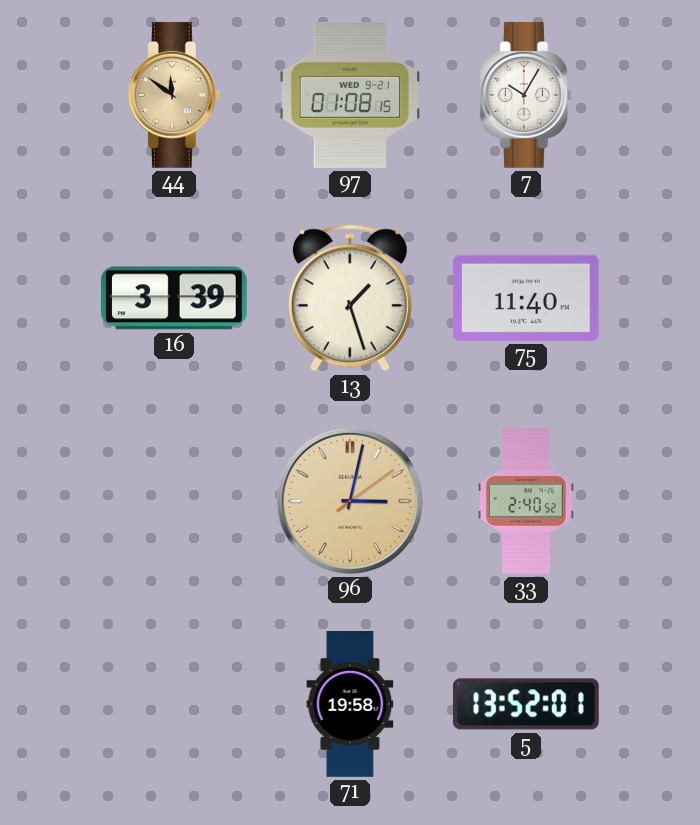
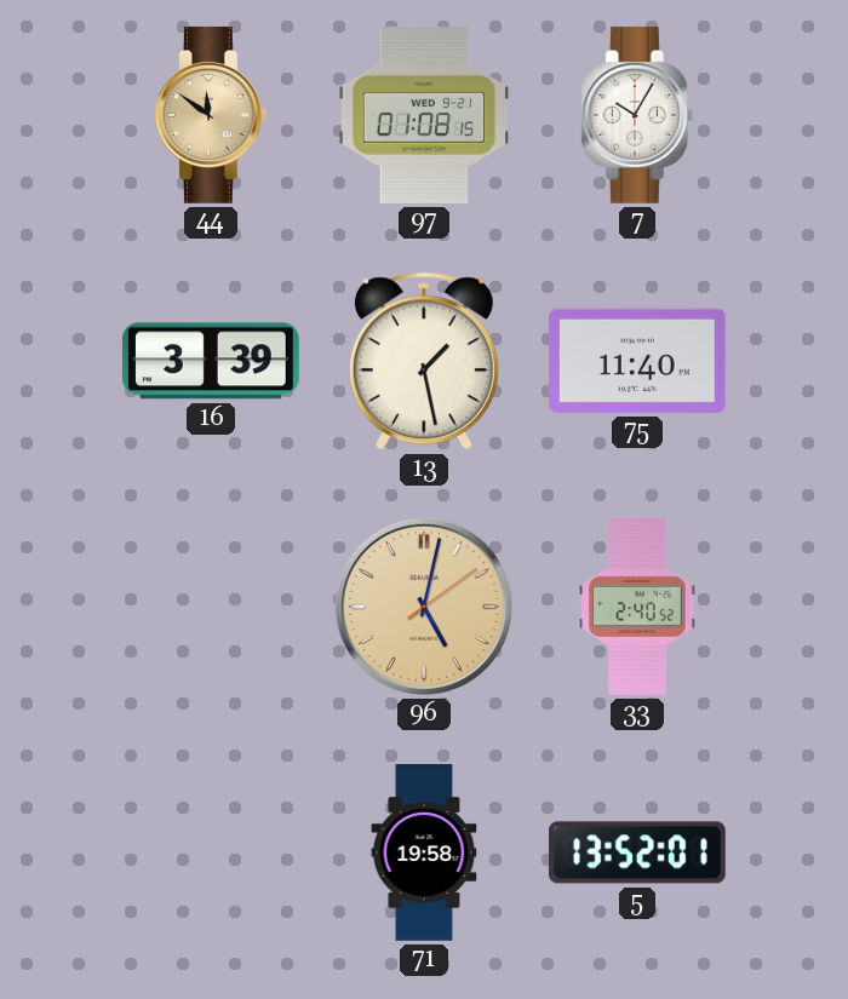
13: 1:27 -> 1:28 (424, 361)
96: 3:02 -> 5:02 (424, 607)
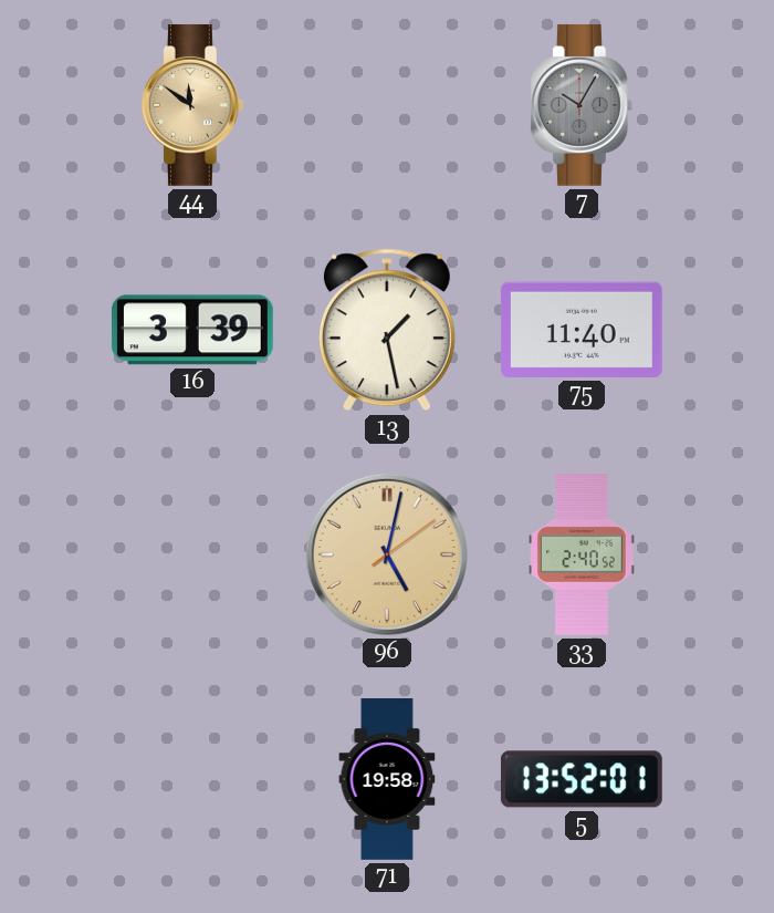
97: 01:08 -> none (424, 115)
7 dial: white -> grey (582, 105)
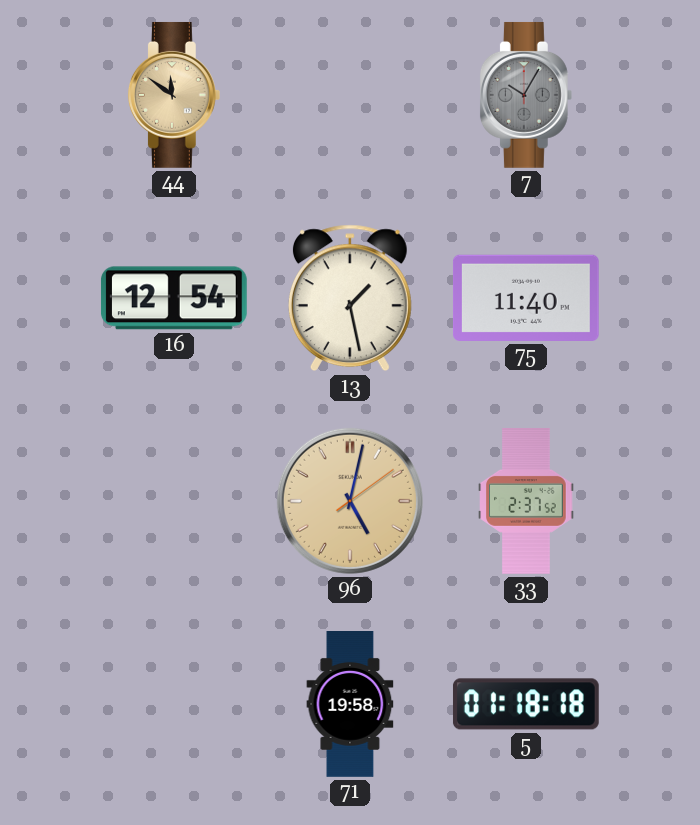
16: 3:39 -> 12:54 (174, 298)
33: 2:40 -> 2:37 (526, 502)
5: 13:52 -> 01:18 (526, 704)
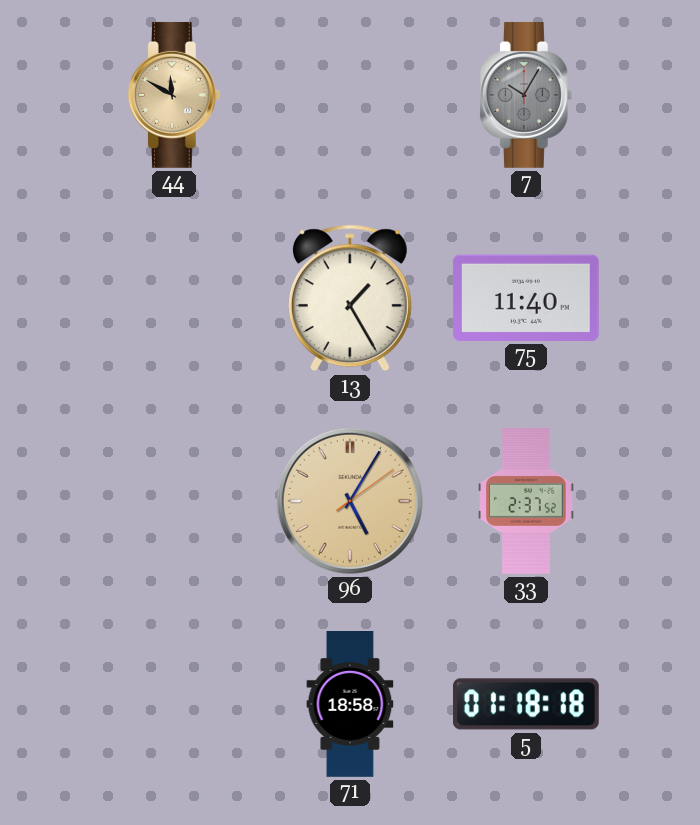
44: 11:51 -> 11:50 (174, 95)
16: 12:54 -> none (174, 298)
13: 1:28 -> 1:25 (350, 298)
96: 5:02 -> 5:05 (350, 501)
71: 19:58 -> 18:58 (350, 704)
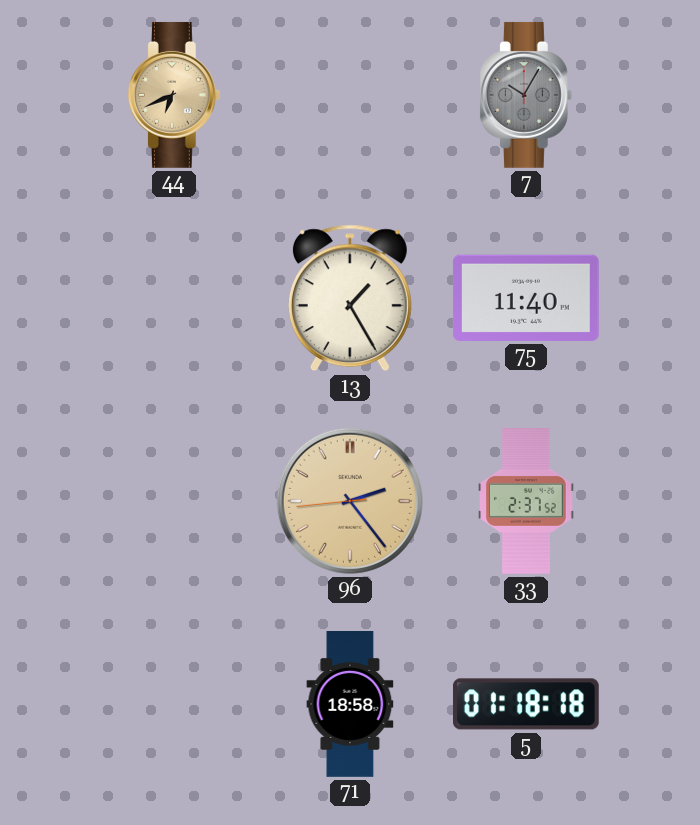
44: 11:50 -> 6:41 (174, 95)
96: 5:05 -> 2:23 (350, 501)
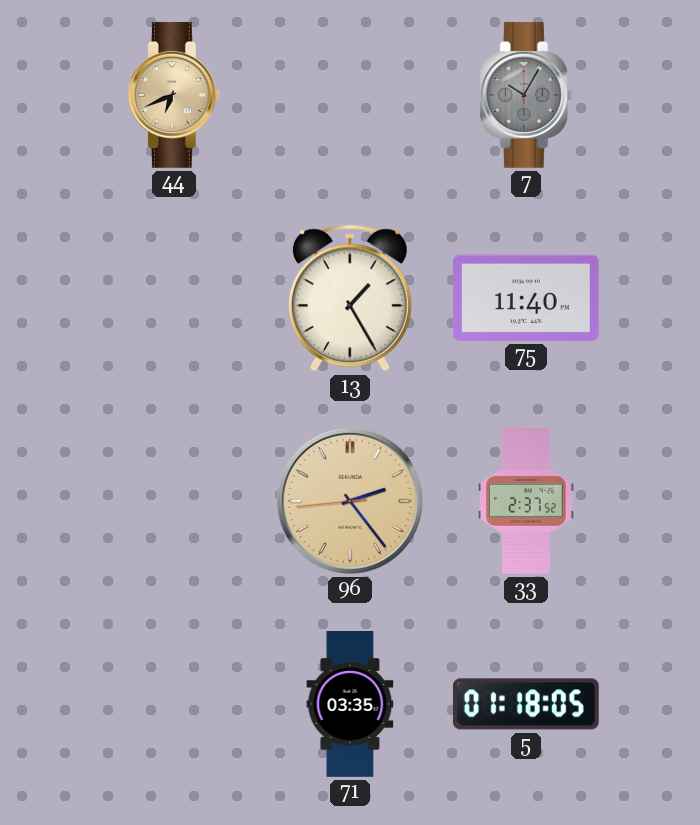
71: 18:58 -> 03:35 (350, 704)
5: 01:18:18 -> 01:18:05 (526, 704)
